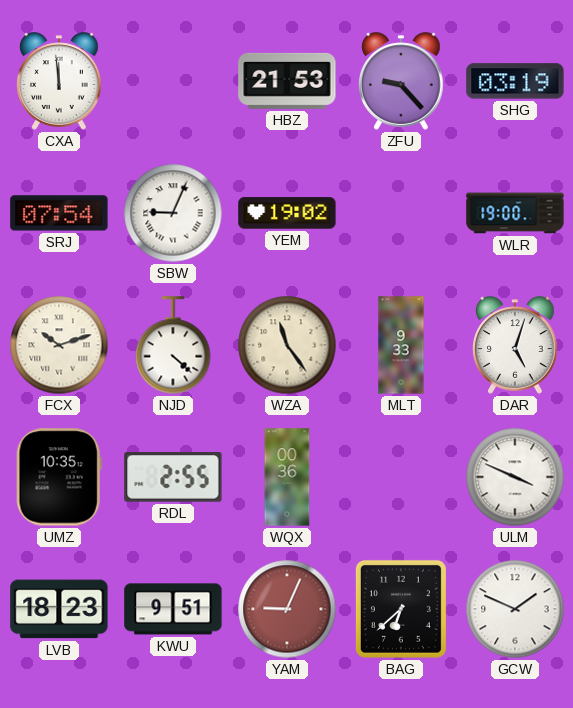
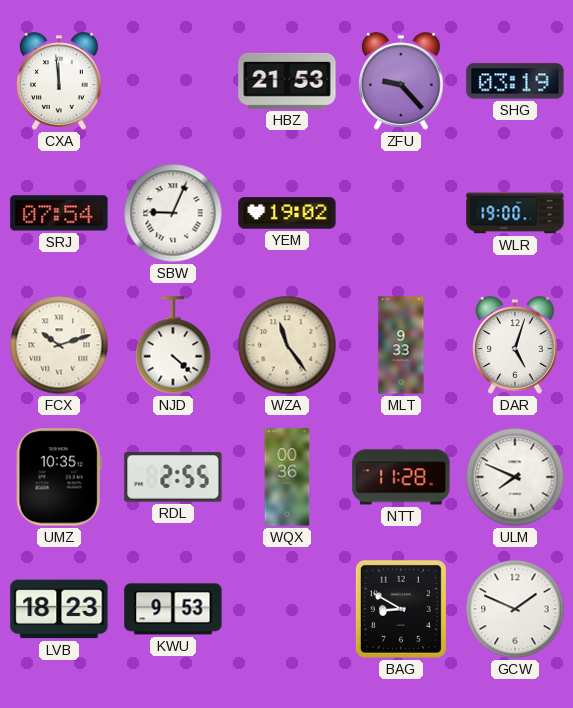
NTT: none -> 11:28 (401, 477)
ULM: 3:49 -> 7:49 (515, 477)
KWU: 9:51 -> 9:53 (173, 609)
YAM: 9:04 -> none (287, 609)
BAG: 6:38 -> 8:50 (401, 609)
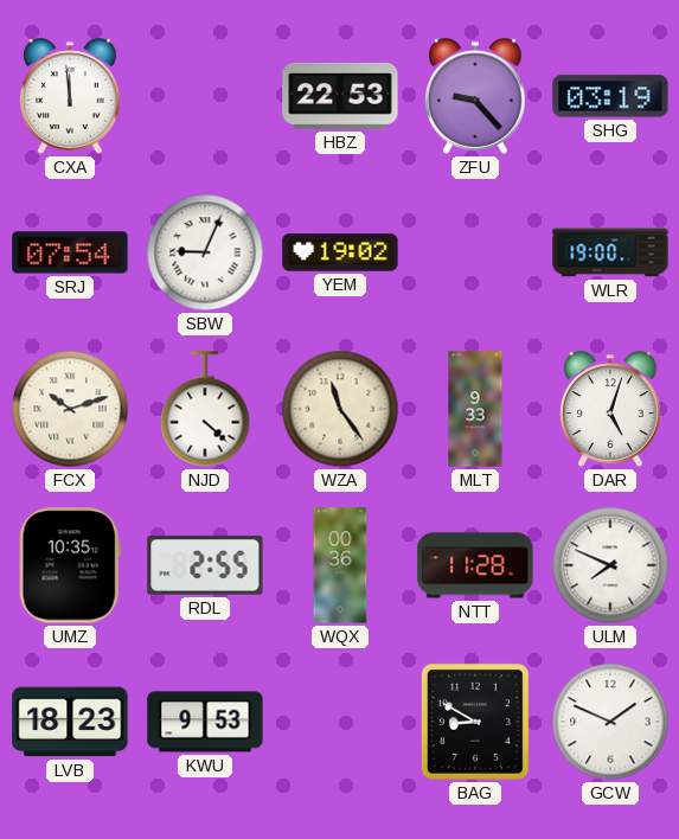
HBZ: 21:53 -> 22:53 (340, 96)
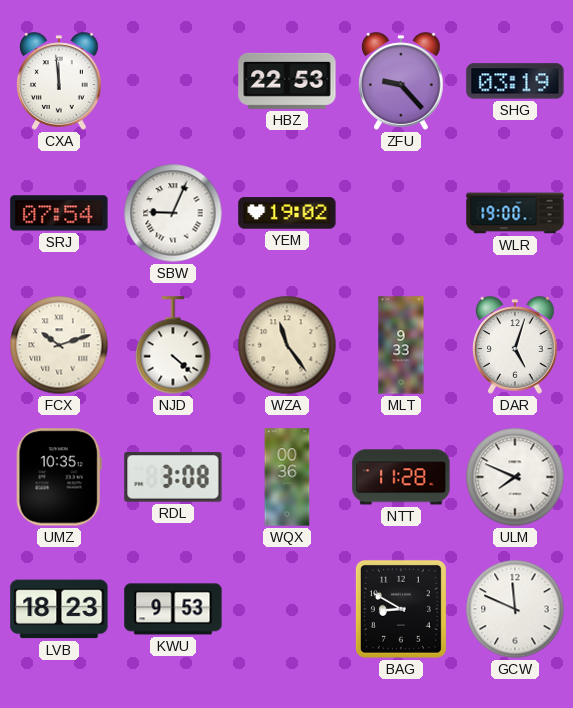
RDL: 2:55 -> 3:08 (173, 477)
GCW: 1:49 -> 11:49 (515, 609)
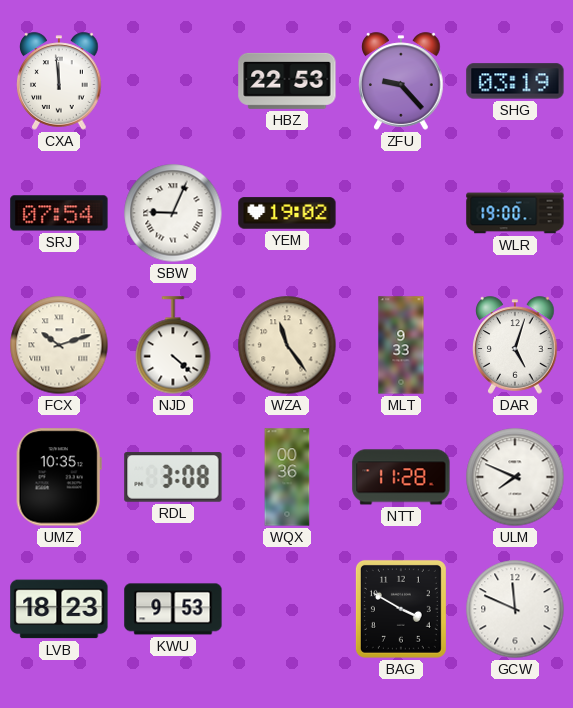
BAG: 8:50 -> 3:50 (401, 609)
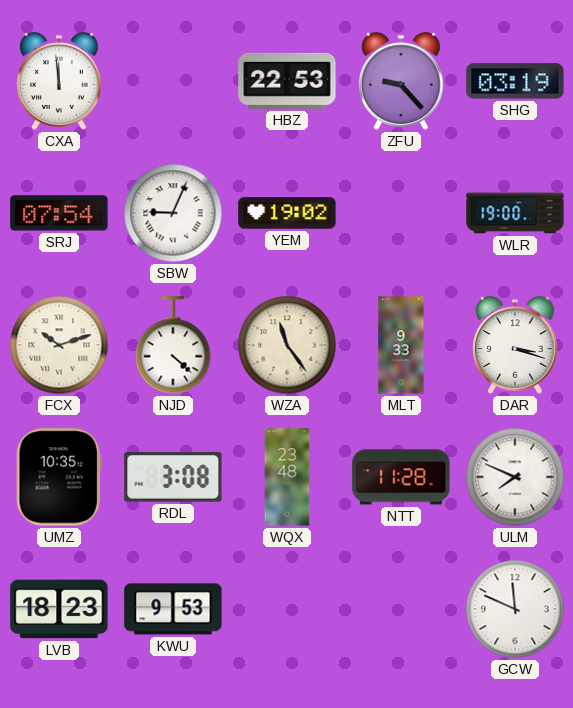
DAR: 5:03 -> 3:18 (515, 345)
WQX: 00:36 -> 23:48 (287, 477)
BAG: 3:50 -> none (401, 609)
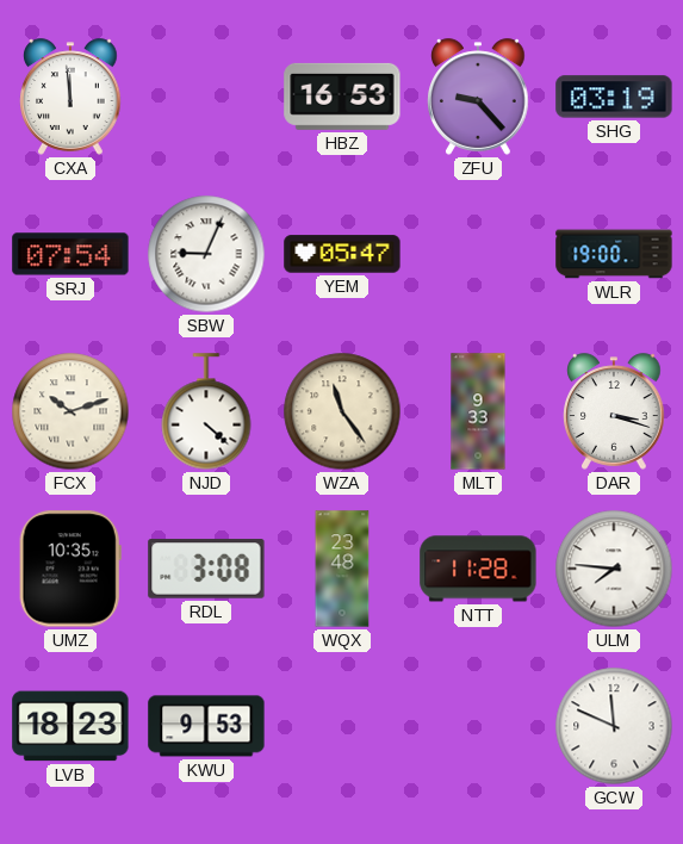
HBZ: 22:53 -> 16:53 (342, 97)
YEM: 19:02 -> 05:47 (342, 254)
ULM: 7:49 -> 7:46 (614, 569)
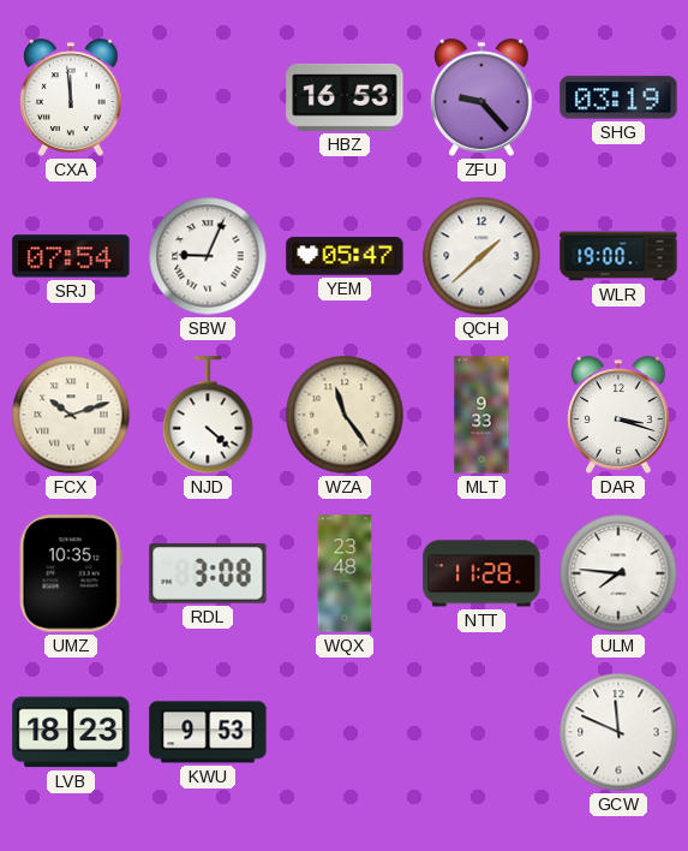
QCH: none -> 1:38 (481, 256)
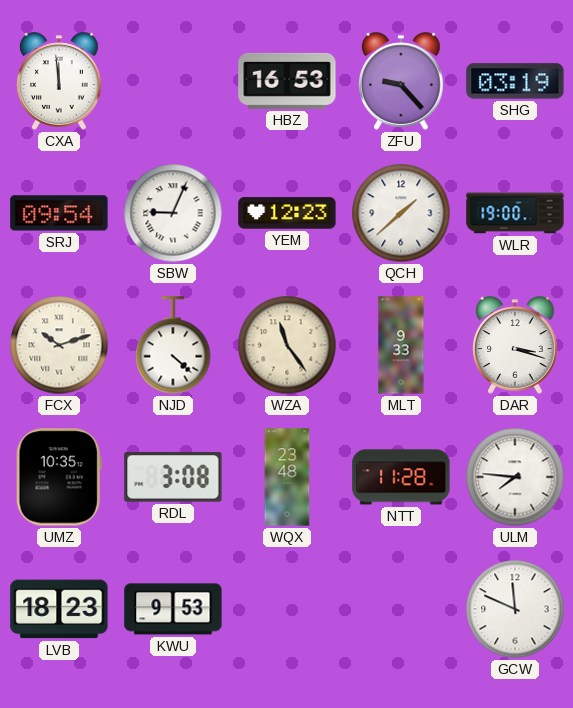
SRJ: 07:54 -> 09:54 (59, 213)
YEM: 05:47 -> 12:23 (287, 213)
